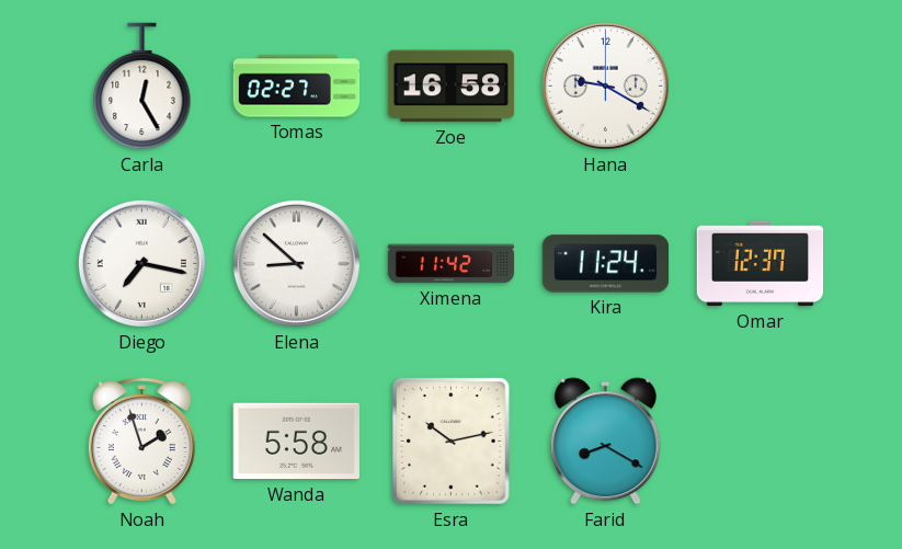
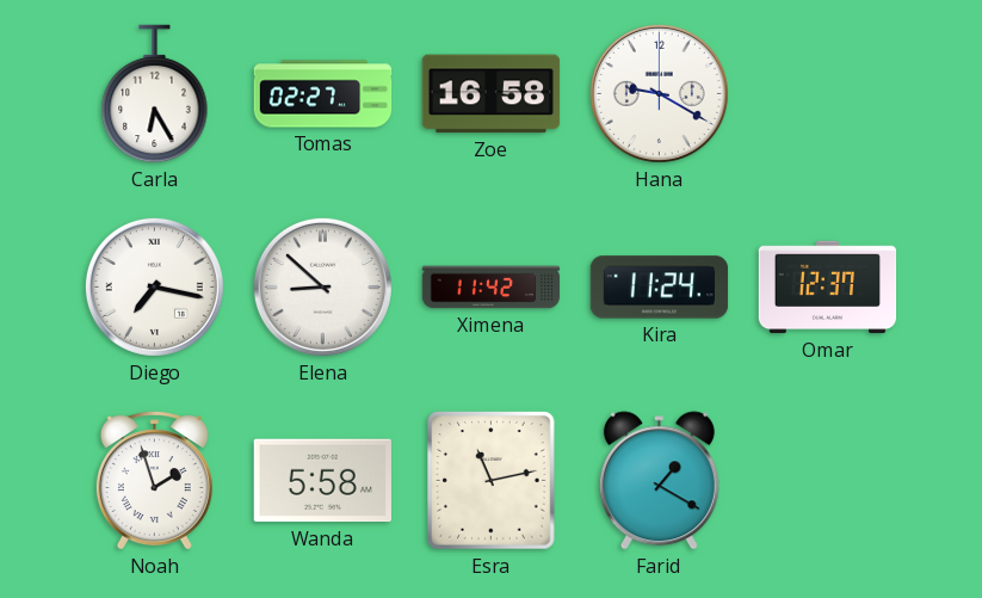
Carla: 12:25 -> 6:25 (155, 94)
Esra: 10:13 -> 11:13 (492, 481)
Farid: 8:20 -> 1:20 (659, 481)
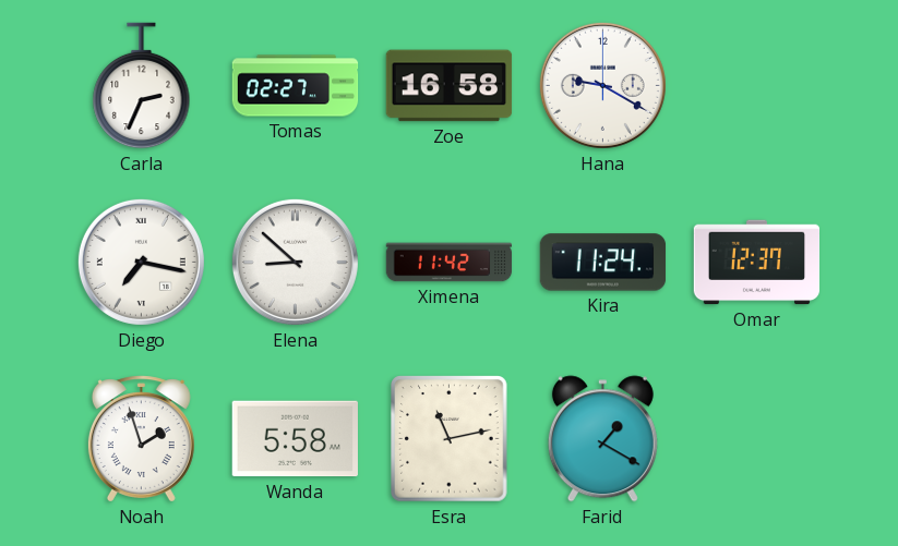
Carla: 6:25 -> 2:34 (142, 86)
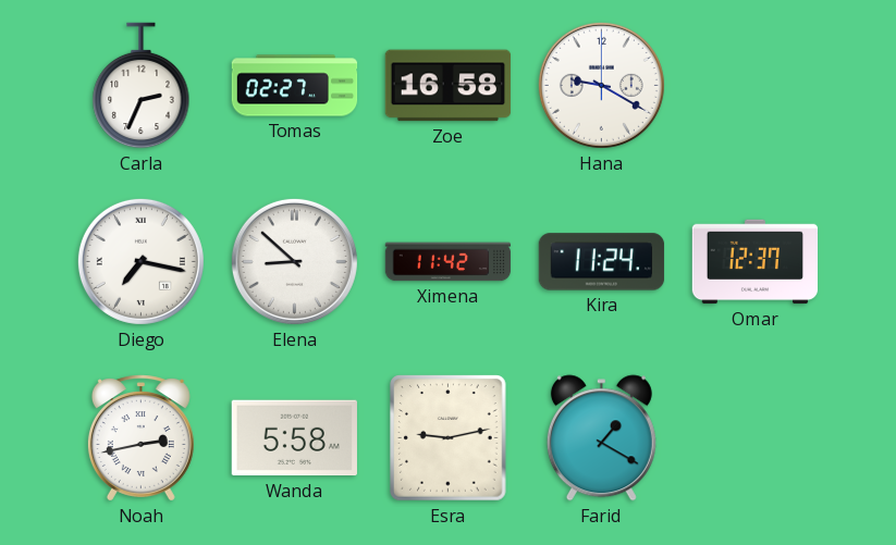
Noah: 1:57 -> 2:43 (140, 438)
Esra: 11:13 -> 9:13 (449, 438)
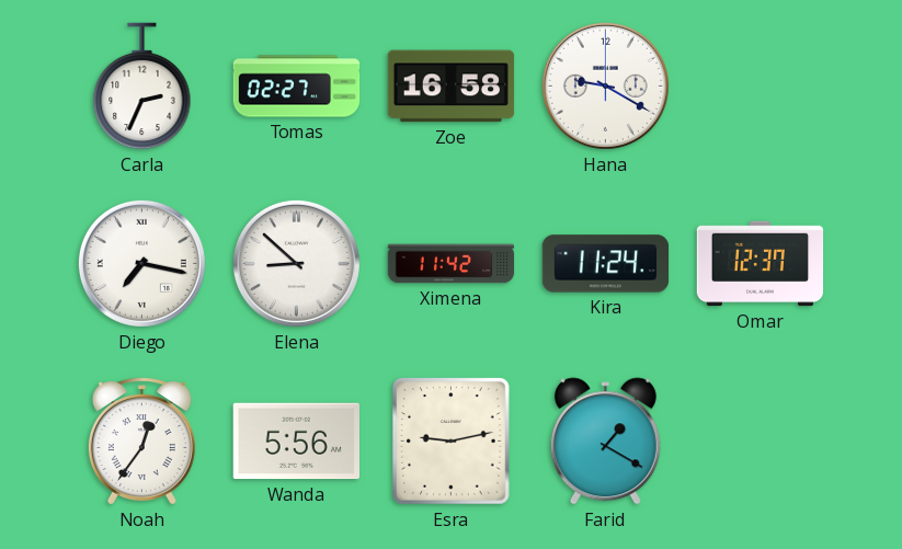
Noah: 2:43 -> 12:36 (141, 442)
Wanda: 5:58 -> 5:56 (296, 442)
